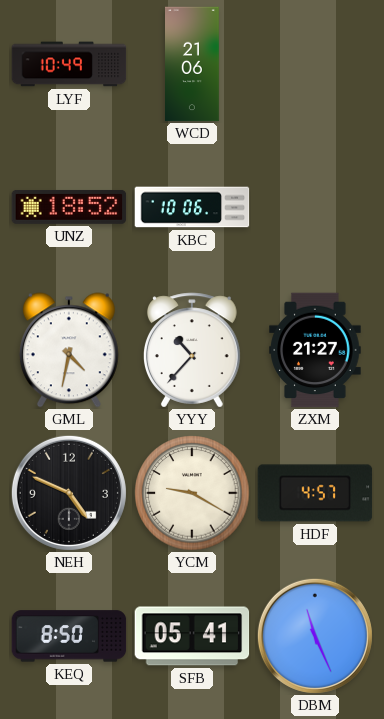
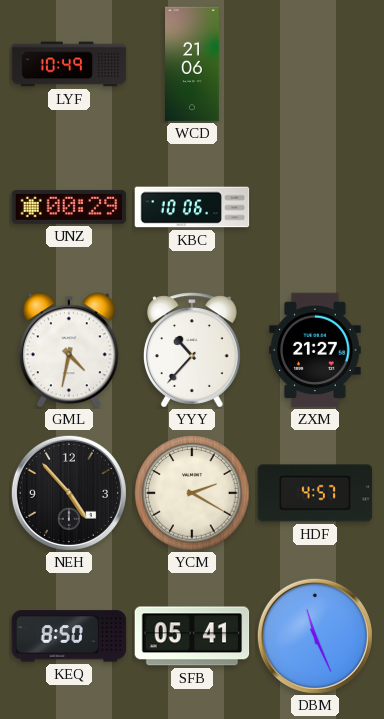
UNZ: 18:52 -> 00:29 (69, 207)
NEH: 4:49 -> 4:53 (69, 493)
YCM: 9:20 -> 2:20 (192, 493)
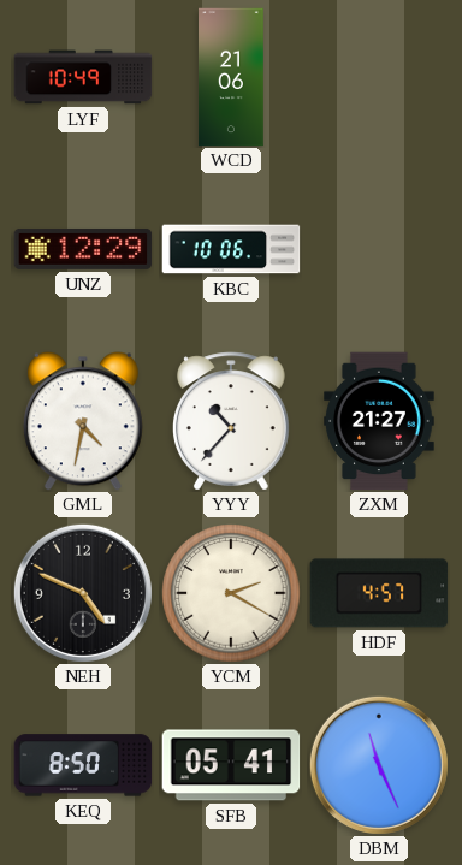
UNZ: 00:29 -> 12:29 (83, 249)
NEH: 4:53 -> 4:49 (83, 593)
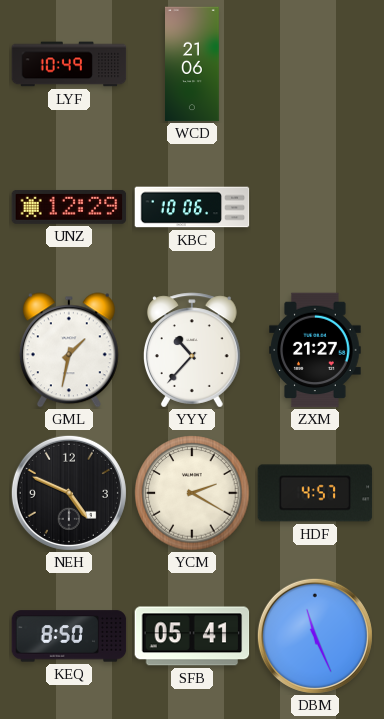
GML: 4:32 -> 1:32 (69, 350)
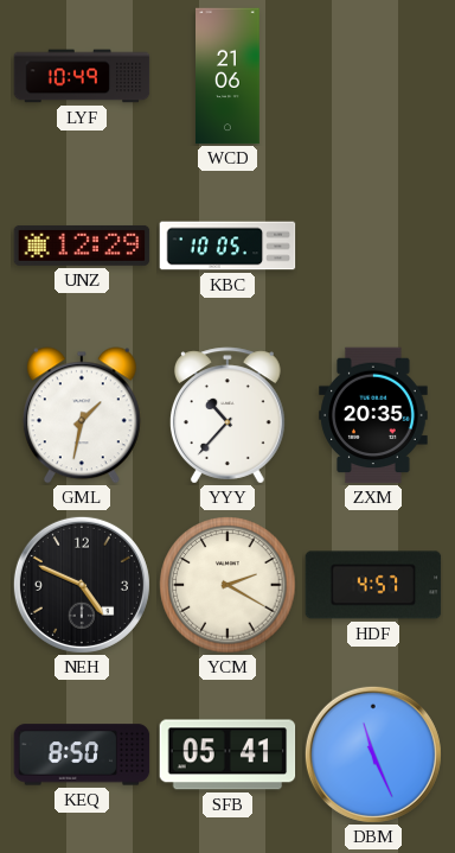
KBC: 10:06 -> 10:05 (227, 246)
ZXM: 21:27 -> 20:35 (373, 415)
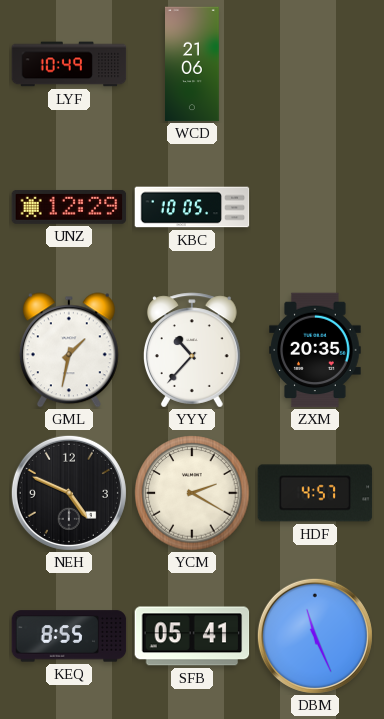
KEQ: 8:50 -> 8:55 (69, 636)
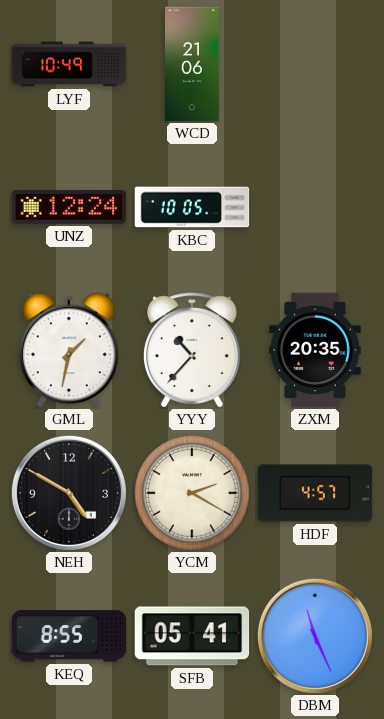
UNZ: 12:29 -> 12:24 (69, 207)
NEH: 4:49 -> 4:50 (69, 493)
